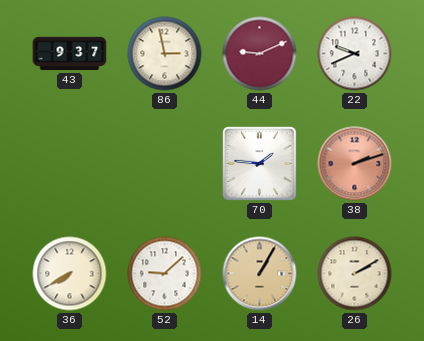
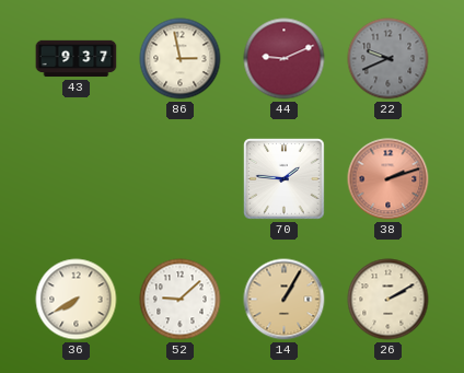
22 dial: white -> grey (388, 59)
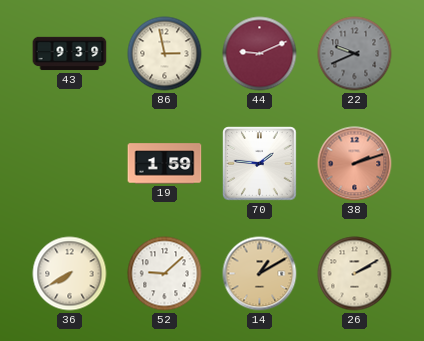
43: 9:37 -> 9:39 (70, 54)
19: none -> 1:59 (165, 164)
14: 1:05 -> 1:10 (260, 274)
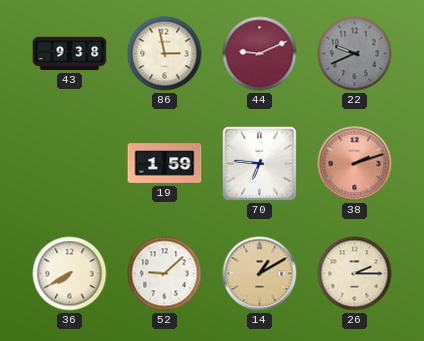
43: 9:39 -> 9:38 (70, 54)
70: 1:46 -> 6:46 (260, 164)
26: 2:10 -> 2:15 (355, 274)
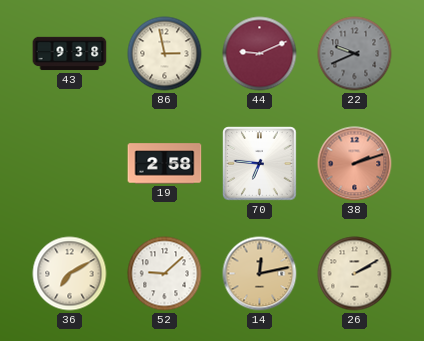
19: 1:59 -> 2:58 (165, 164)
36: 7:40 -> 7:10 (70, 274)
14: 1:10 -> 12:13 (260, 274)
26: 2:15 -> 2:10 (355, 274)
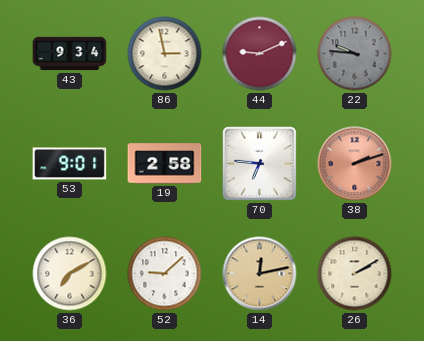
43: 9:38 -> 9:34 (70, 54)
22: 9:41 -> 9:46 (355, 54)
53: none -> 9:01 (70, 164)
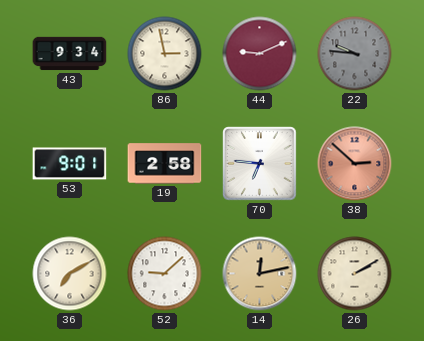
38: 2:12 -> 2:52 (355, 164)
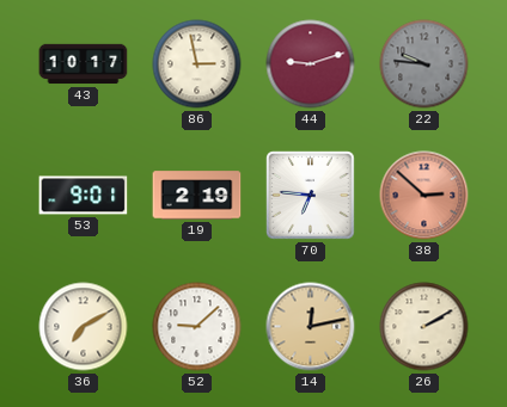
43: 9:34 -> 10:17 (84, 64)
44: 9:11 -> 9:12 (311, 64)
19: 2:58 -> 2:19 (197, 196)
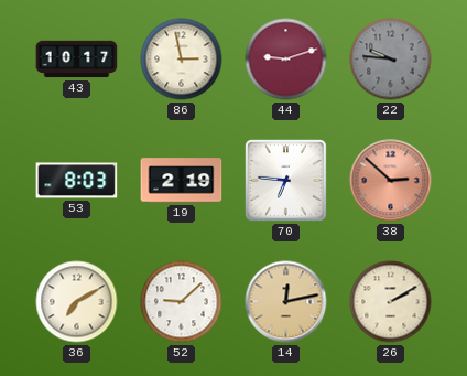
53: 9:01 -> 8:03 (77, 181)
